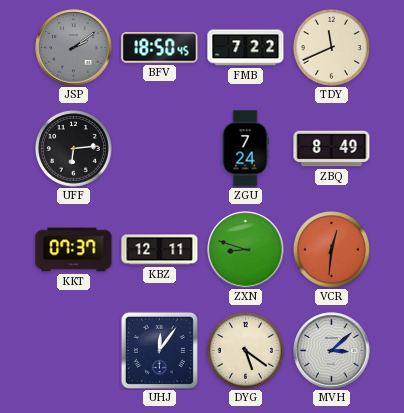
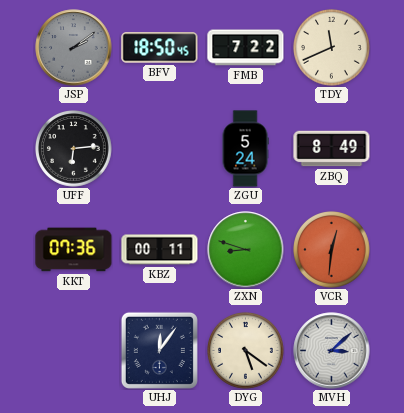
ZGU: 7:24 -> 5:24 (245, 149)
KKT: 07:37 -> 07:36 (74, 250)
KBZ: 12:11 -> 00:11 (160, 250)
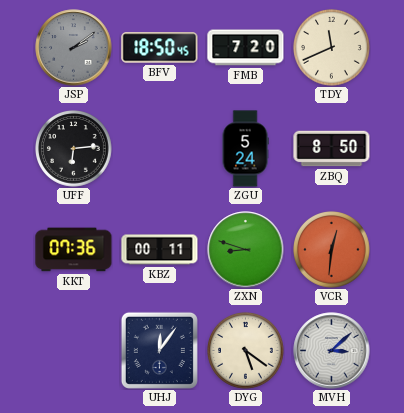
FMB: 7:22 -> 7:20 (246, 48)
ZBQ: 8:49 -> 8:50 (332, 149)
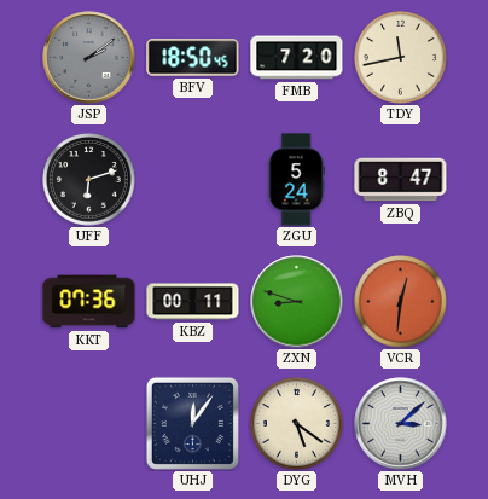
TDY: 11:41 -> 11:43 (401, 58)
UFF: 6:14 -> 6:12 (89, 180)
ZBQ: 8:50 -> 8:47 (401, 180)
